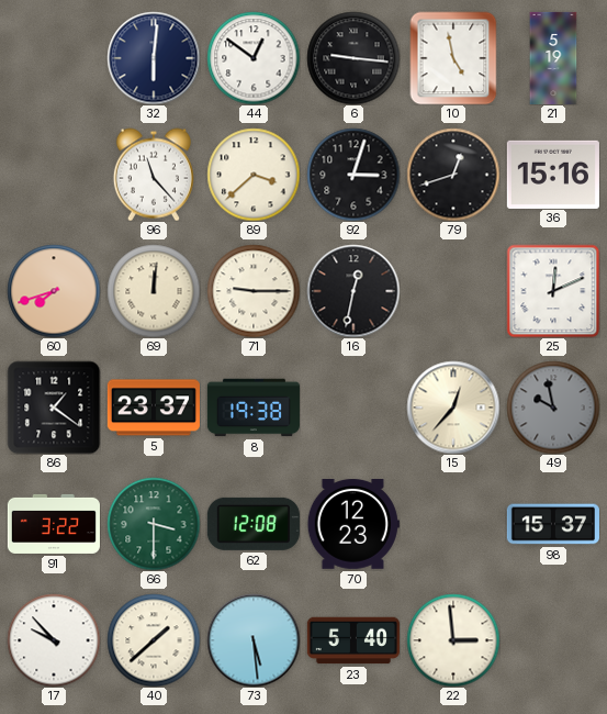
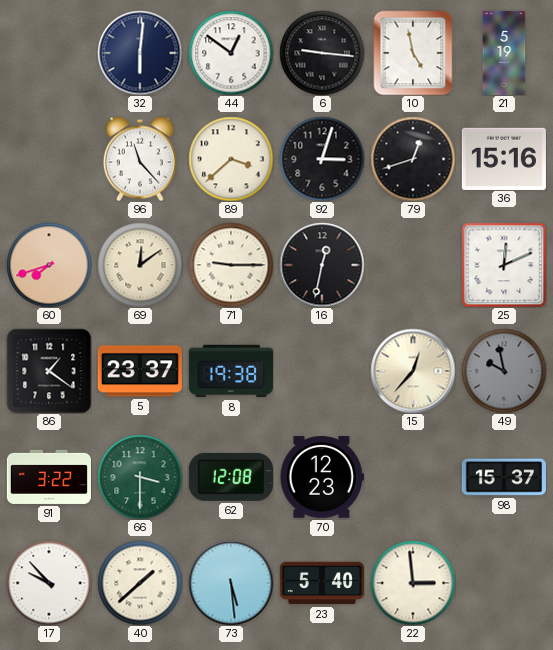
69: 12:01 -> 12:09 (140, 265)
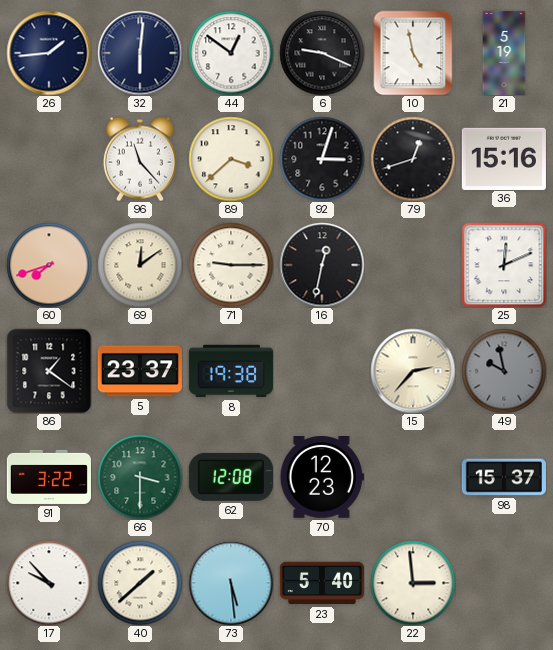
26: none -> 1:44 (49, 53)
6: 9:16 -> 9:19 (322, 53)
15: 12:37 -> 2:37 (413, 371)
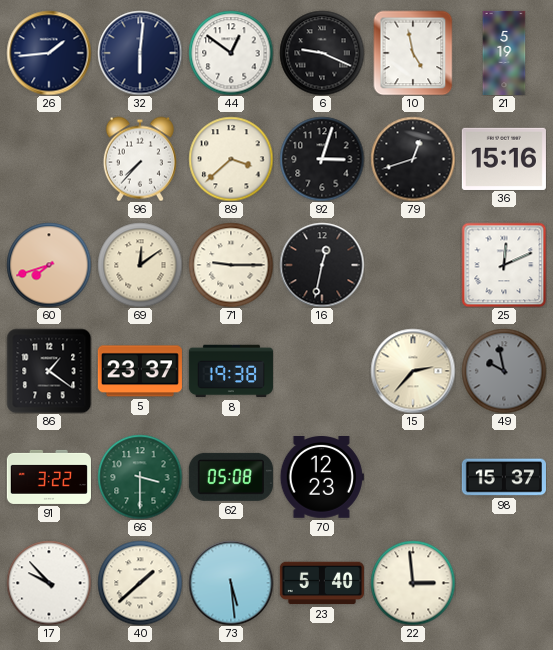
96: 11:23 -> 7:37 (140, 159)
62: 12:08 -> 05:08 (231, 477)
